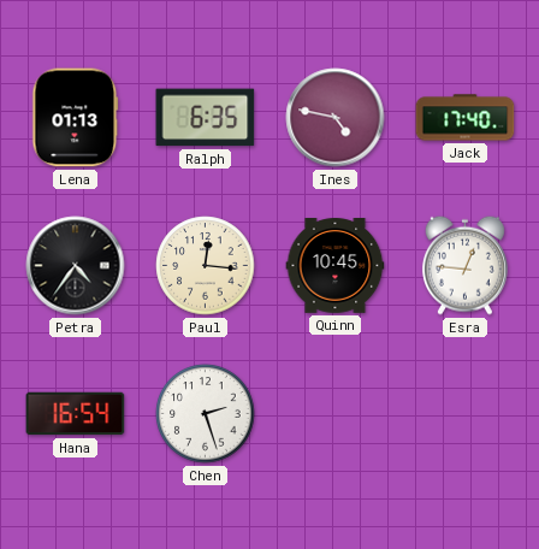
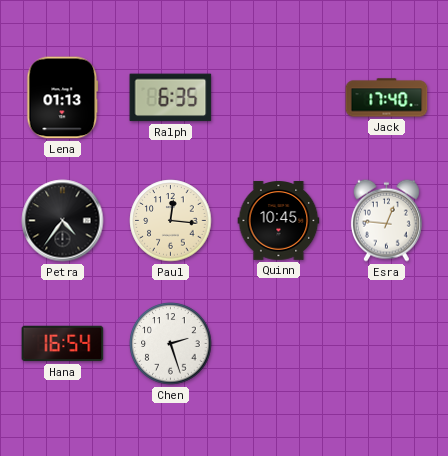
Ines: 4:47 -> none (336, 118)
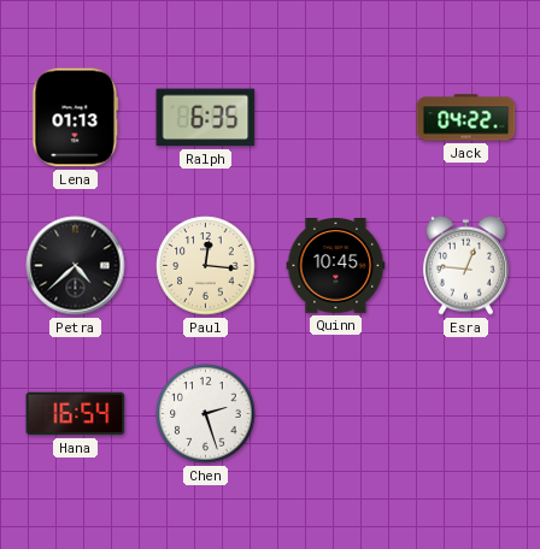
Jack: 17:40 -> 04:22 (466, 118)
Petra: 4:36 -> 4:38 (76, 266)
